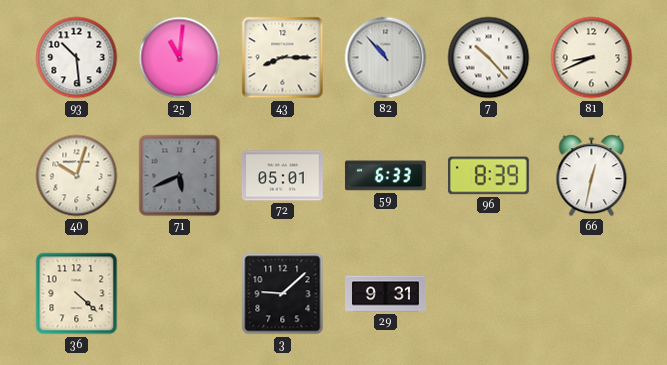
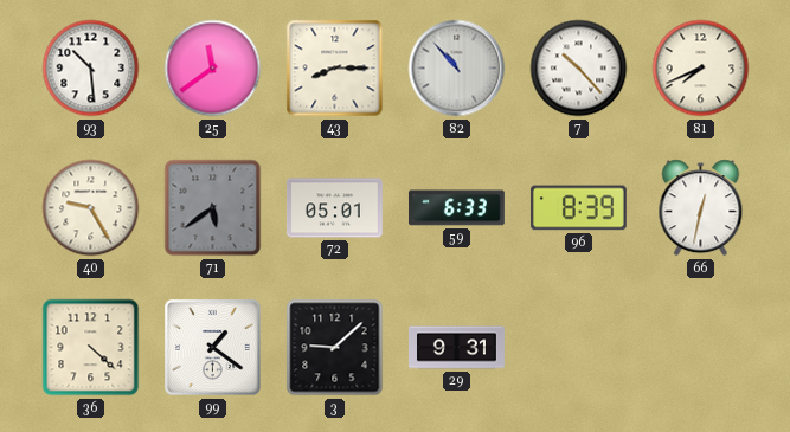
25: 11:01 -> 11:39 (213, 69)
81: 8:41 -> 7:41 (701, 69)
40: 10:03 -> 9:25 (91, 208)
71: 5:41 -> 5:39 (213, 208)
99: none -> 1:21 (213, 348)
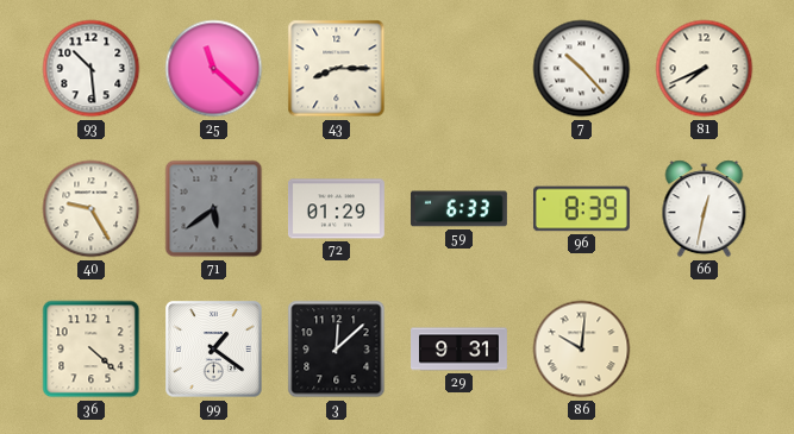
25: 11:39 -> 11:22 (214, 69)
82: 10:53 -> none (457, 69)
72: 05:01 -> 01:29 (336, 209)
3: 9:08 -> 12:08 (337, 350)
86: none -> 10:01 (582, 350)
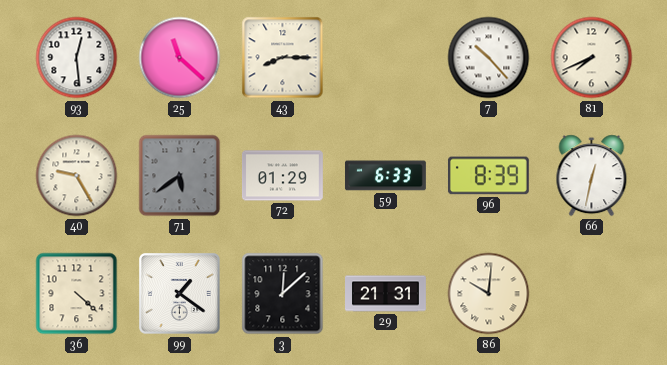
93: 10:29 -> 12:29 (77, 58)
29: 9:31 -> 21:31 (386, 294)
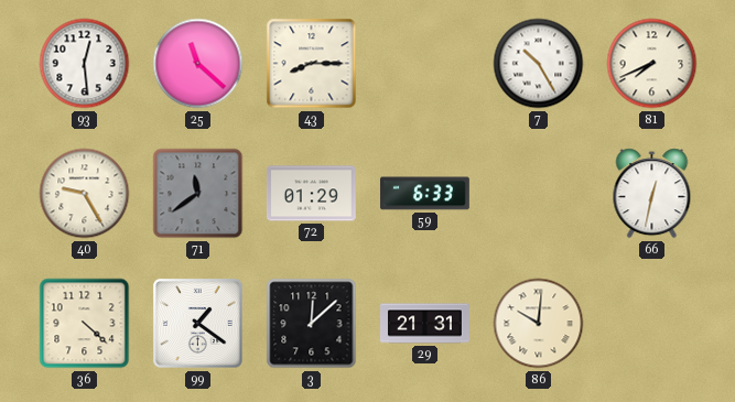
7: 10:23 -> 10:25 (539, 64)
71: 5:39 -> 11:39 (198, 194)
96: 8:39 -> none (488, 176)
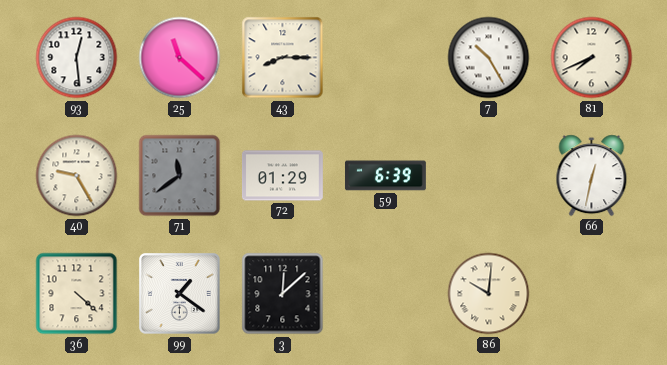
59: 6:33 -> 6:39 (385, 176)
29: 21:31 -> none (425, 324)
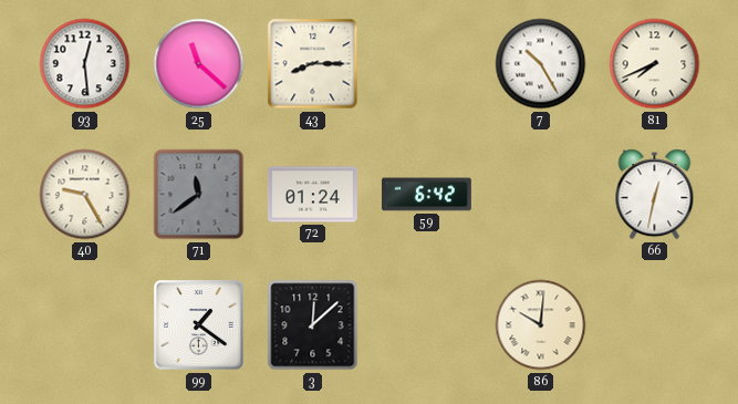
72: 01:29 -> 01:24 (312, 195)
59: 6:39 -> 6:42 (426, 195)
36: 4:22 -> none (77, 294)
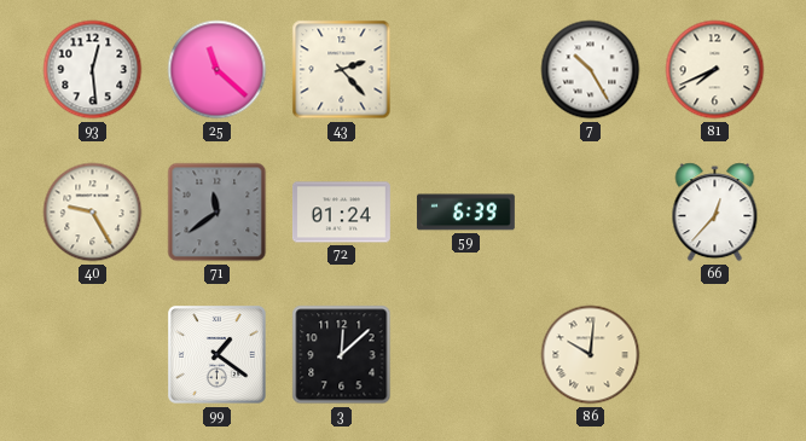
43: 8:15 -> 2:23 (342, 70)
59: 6:42 -> 6:39 (465, 213)
66: 12:32 -> 12:37 (715, 213)
